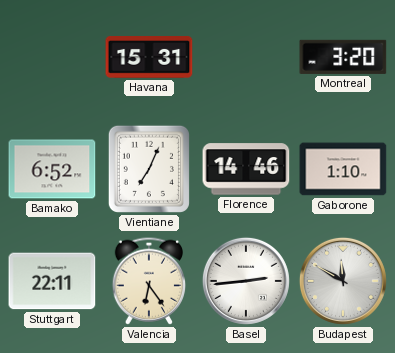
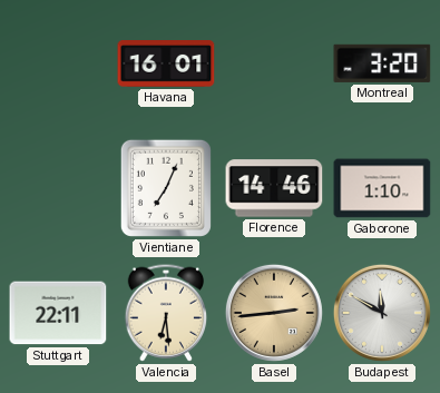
Havana: 15:31 -> 16:01 (166, 65)
Bamako: 6:52 -> none (52, 169)
Valencia: 6:24 -> 6:29 (166, 313)
Basel dial: white -> champagne (274, 313)
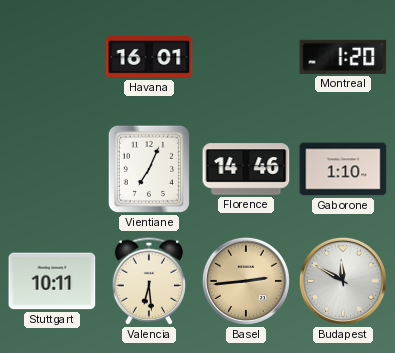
Montreal: 3:20 -> 1:20 (343, 57)
Stuttgart: 22:11 -> 10:11 (52, 281)
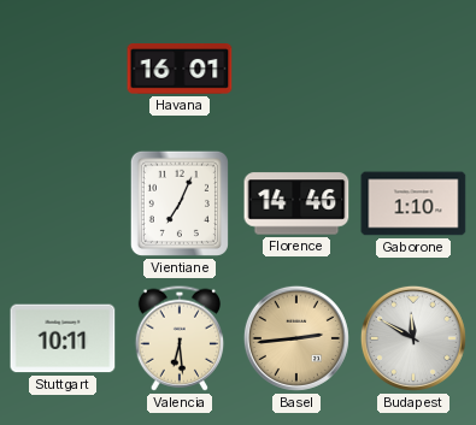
Montreal: 1:20 -> none (343, 57)
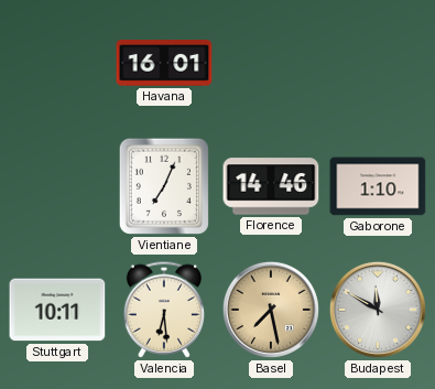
Basel: 2:44 -> 7:28 (271, 310)
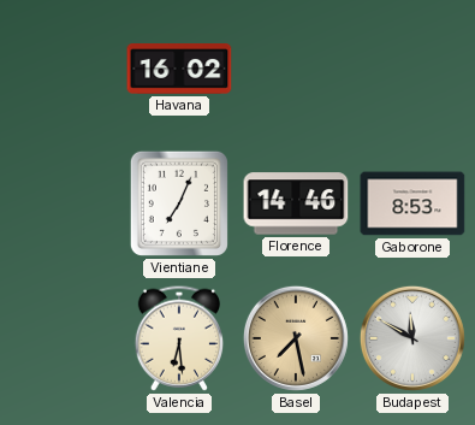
Havana: 16:01 -> 16:02 (179, 70)
Gaborone: 1:10 -> 8:53 (412, 203)
Stuttgart: 10:11 -> none (57, 310)
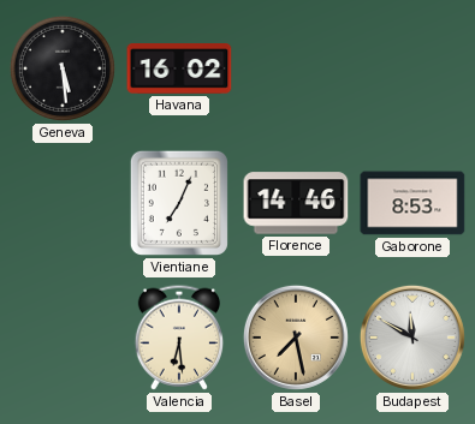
Geneva: none -> 5:29 (63, 68)
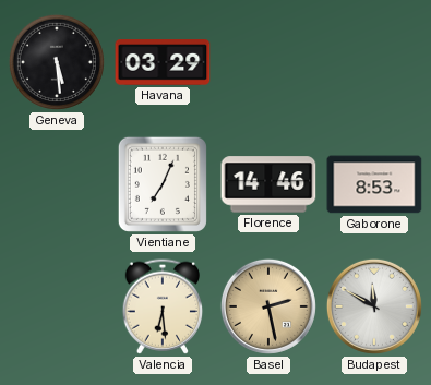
Havana: 16:02 -> 03:29 (163, 63)
Basel: 7:28 -> 2:28 (268, 306)
